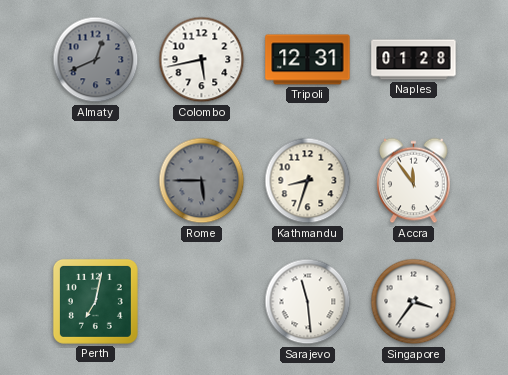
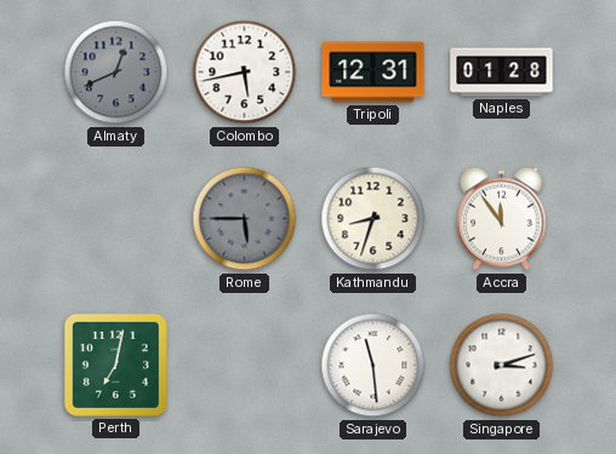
Singapore: 3:36 -> 3:12 (502, 366)
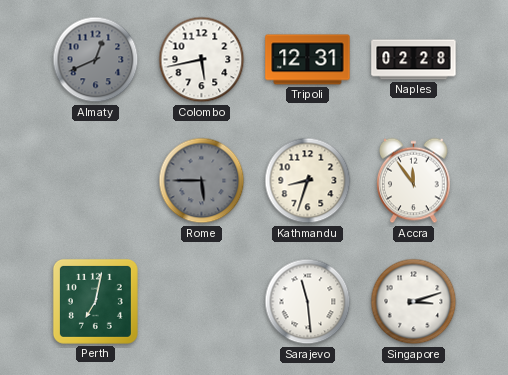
Naples: 01:28 -> 02:28 (414, 60)
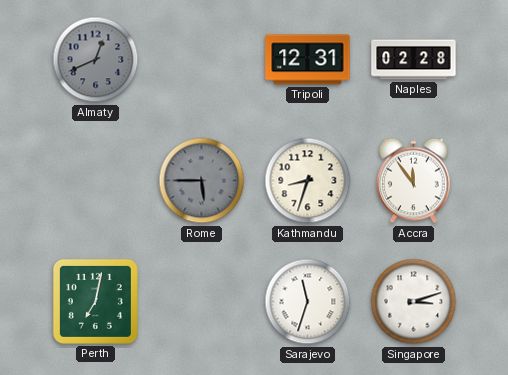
Colombo: 5:43 -> none (202, 60)
Sarajevo: 11:29 -> 11:33 (308, 302)
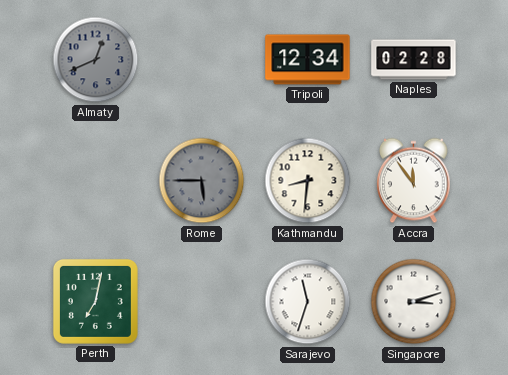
Tripoli: 12:31 -> 12:34 (308, 60)
Kathmandu: 8:33 -> 8:31 (308, 181)
